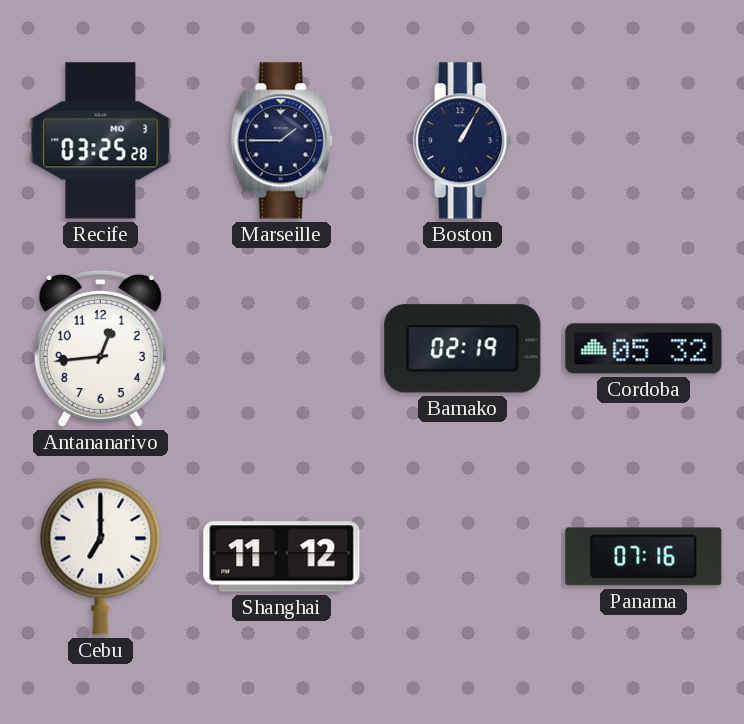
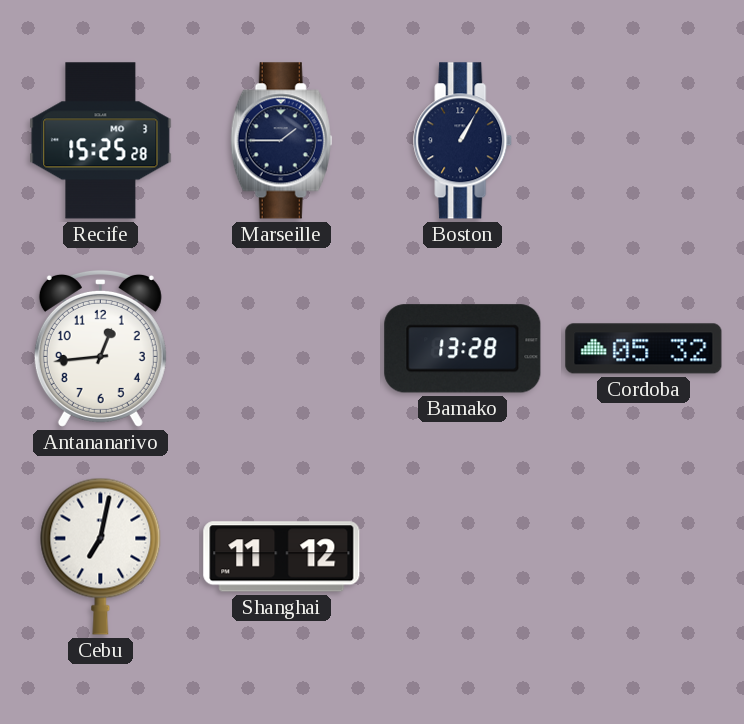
Recife: 03:25 -> 15:25 (101, 141)
Bamako: 02:19 -> 13:28 (463, 349)
Cebu: 7:00 -> 7:02 (101, 556)
Panama: 07:16 -> none (644, 557)
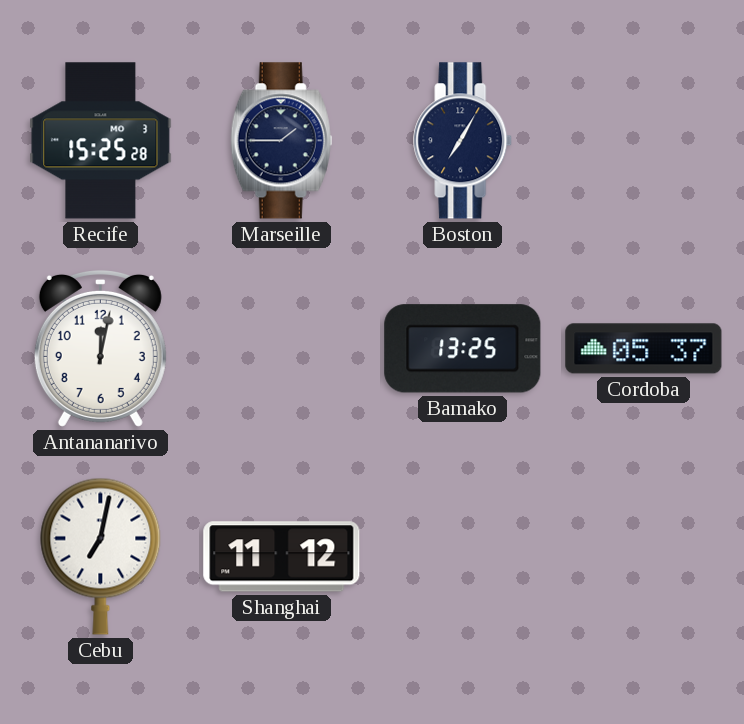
Boston: 1:05 -> 7:05 (463, 141)
Antananarivo: 12:44 -> 12:02 (100, 348)
Bamako: 13:28 -> 13:25 (463, 349)
Cordoba: 05:32 -> 05:37 (644, 349)
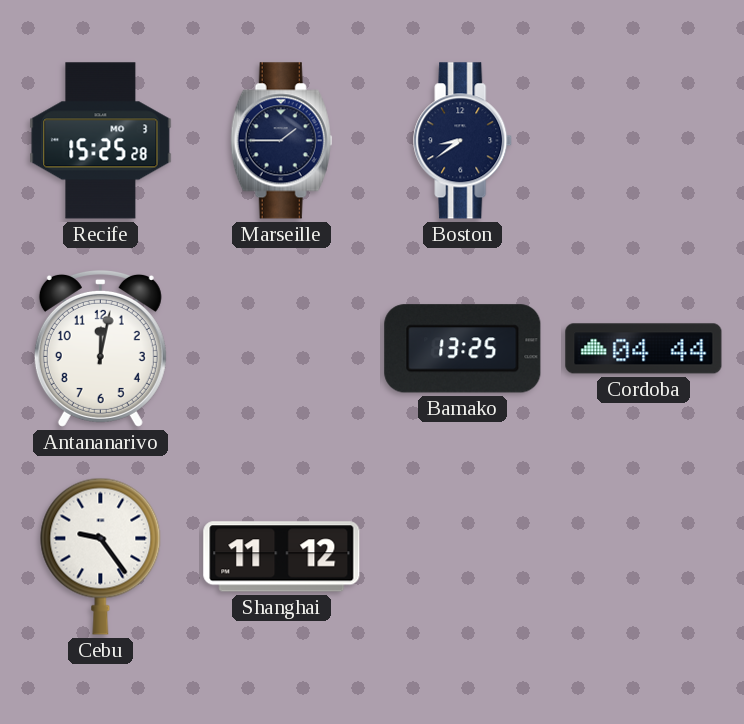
Boston: 7:05 -> 8:39 (463, 141)
Cordoba: 05:37 -> 04:44 (644, 349)
Cebu: 7:02 -> 9:24 (101, 556)
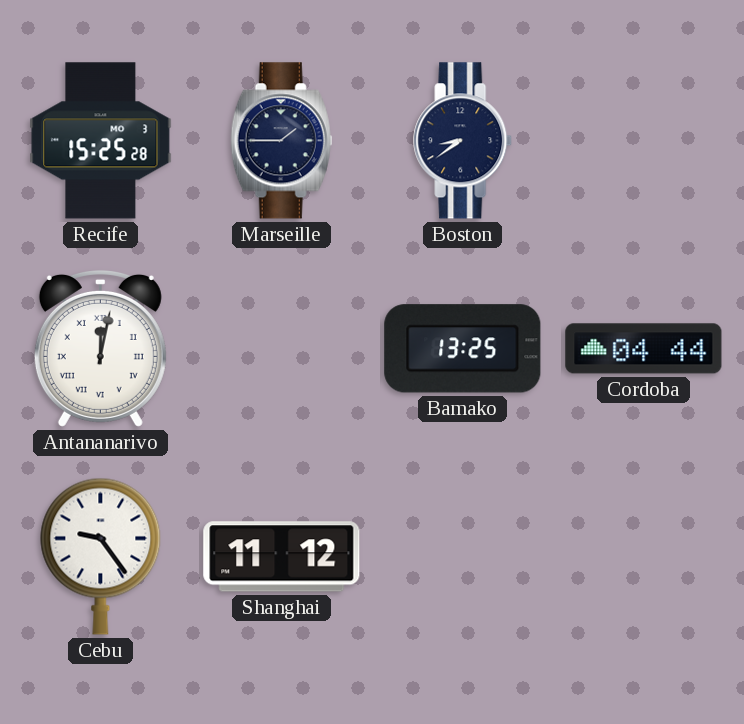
Antananarivo numerals: Arabic -> Roman (100, 348)
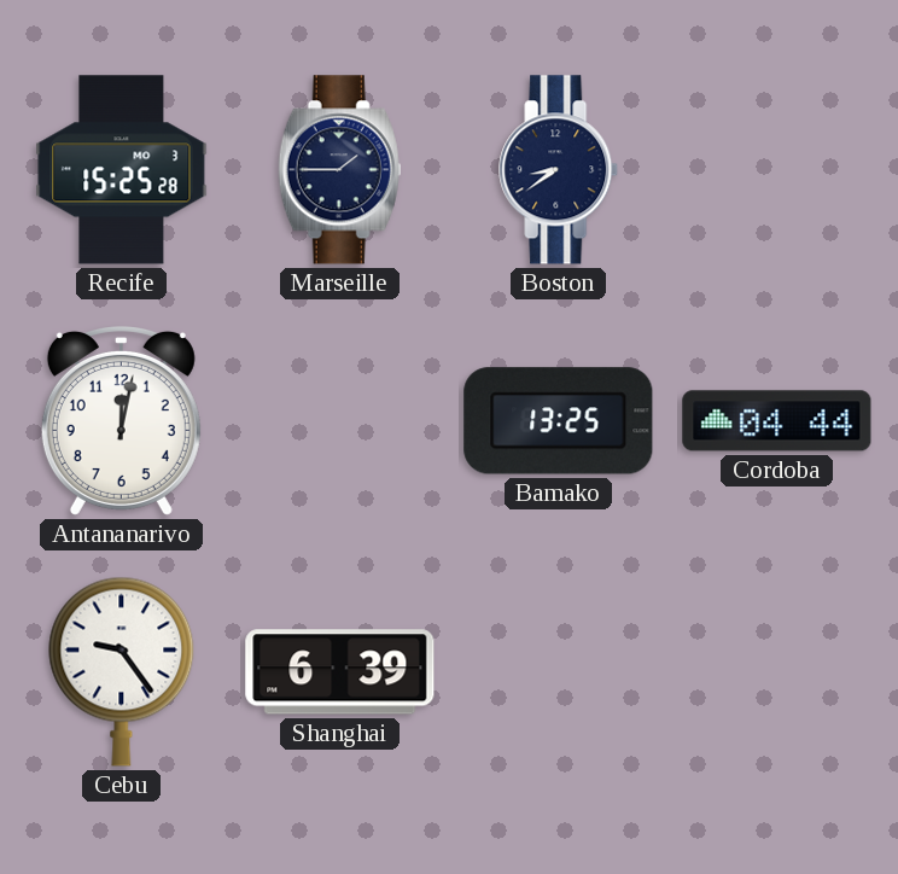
Antananarivo numerals: Roman -> Arabic (121, 420)
Shanghai: 11:12 -> 6:39 (340, 672)
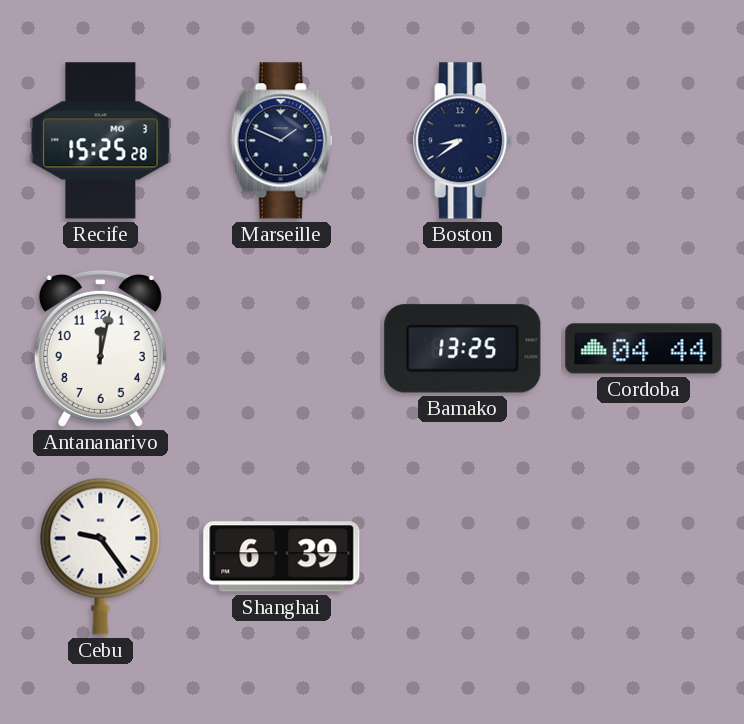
Marseille: 1:45 -> 1:49 (282, 141)
